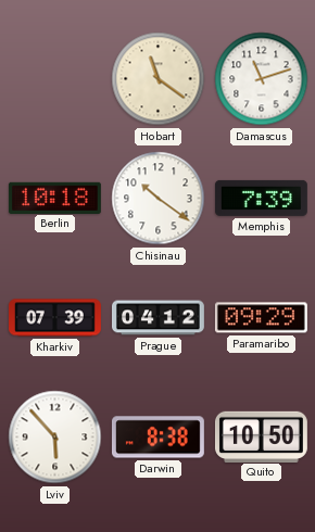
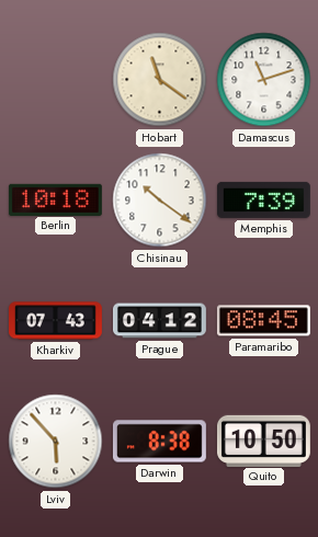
Kharkiv: 07:39 -> 07:43 (56, 321)
Paramaribo: 09:29 -> 08:45 (263, 321)
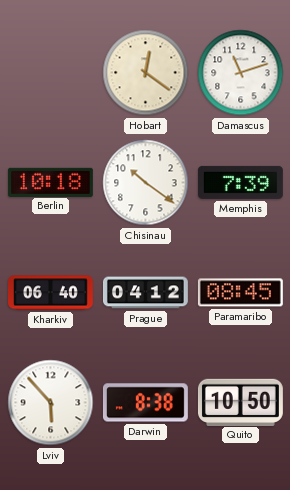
Hobart: 11:21 -> 12:21 (146, 73)
Kharkiv: 07:43 -> 06:40 (51, 293)
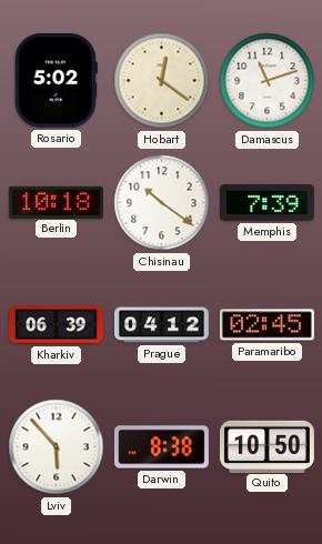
Rosario: none -> 5:02 (56, 80)
Kharkiv: 06:40 -> 06:39 (57, 325)
Paramaribo: 08:45 -> 02:45 (266, 325)
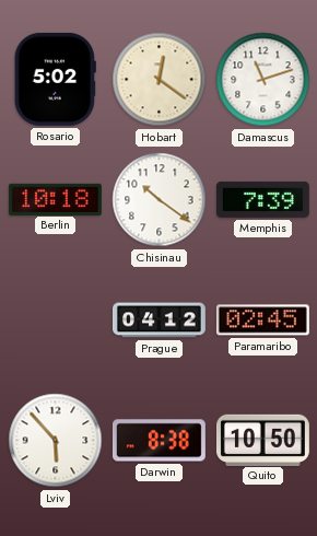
Kharkiv: 06:39 -> none (57, 325)
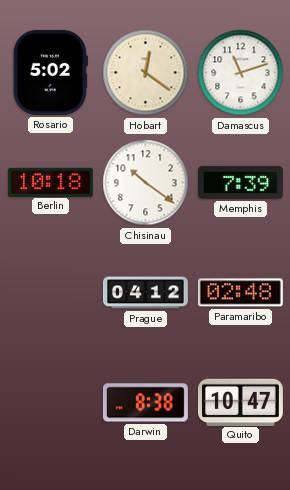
Paramaribo: 02:45 -> 02:48 (240, 293)
Lviv: 5:53 -> none (56, 441)
Quito: 10:50 -> 10:47 (240, 402)
